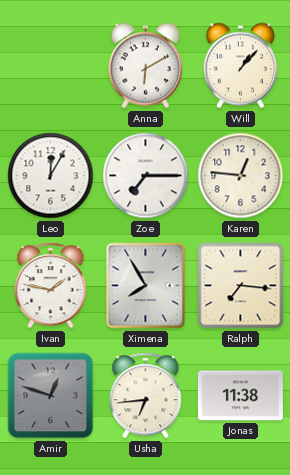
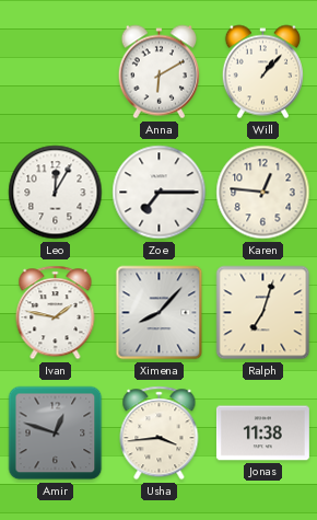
Ximena: 7:55 -> 8:07 (160, 313)
Ralph: 7:16 -> 7:03 (263, 313)
Usha: 6:44 -> 3:44 (160, 434)
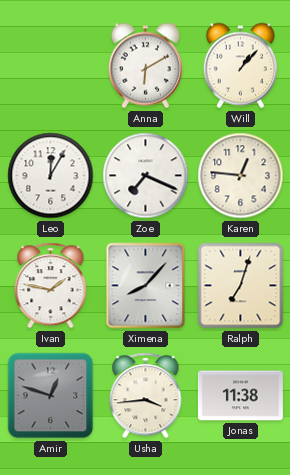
Zoe: 7:15 -> 7:19 (146, 176)
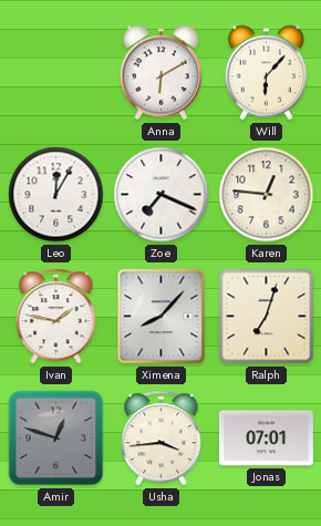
Will: 1:07 -> 6:07 (266, 73)
Jonas: 11:38 -> 07:01 (266, 439)
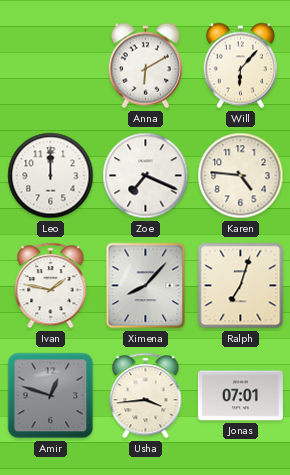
Leo: 12:05 -> 12:00 (51, 176)
Karen: 12:46 -> 4:46 (241, 176)
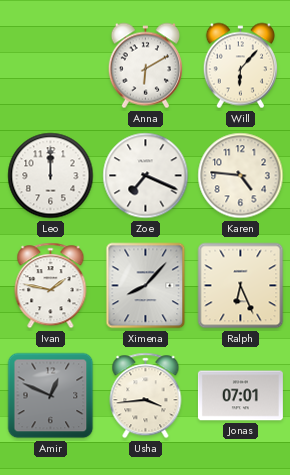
Ralph: 7:03 -> 6:26 (241, 286)
Amir: 12:48 -> 12:49 (51, 396)
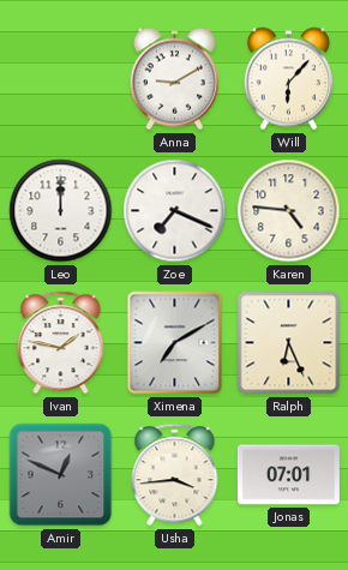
Anna: 6:10 -> 9:10 (174, 79)
Ximena: 8:07 -> 7:10 (175, 343)
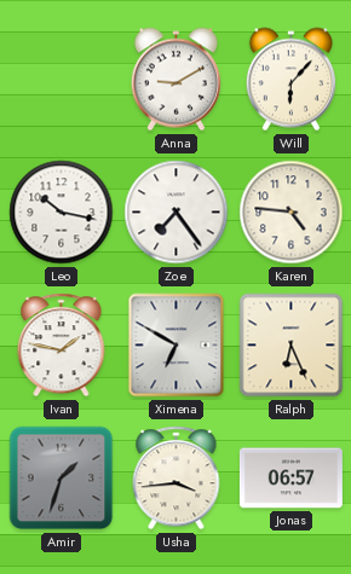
Leo: 12:00 -> 10:17 (62, 213)
Zoe: 7:19 -> 7:24 (177, 213)
Ximena: 7:10 -> 6:50 (177, 346)
Amir: 12:49 -> 1:33 (62, 479)
Jonas: 07:01 -> 06:57 (290, 479)
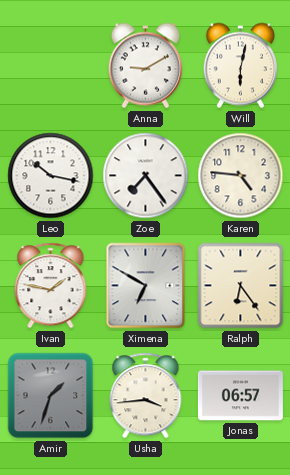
Will: 6:07 -> 6:02 (240, 66)
Ralph: 6:26 -> 6:24 (241, 286)
